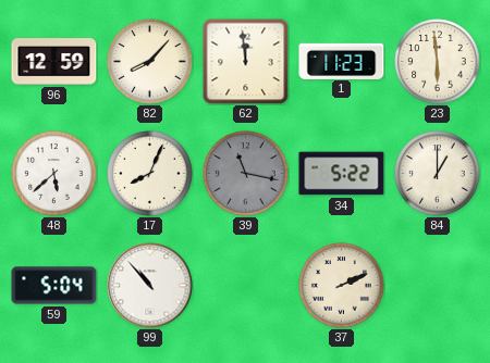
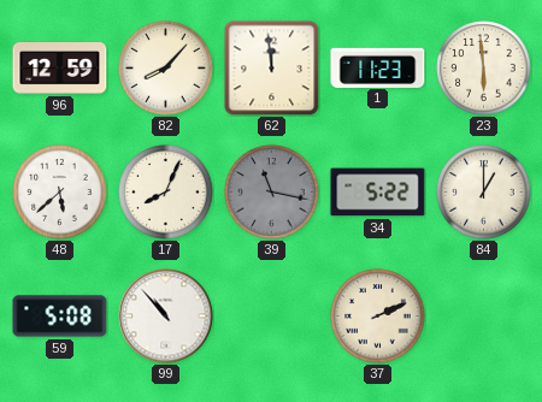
59: 5:04 -> 5:08 (60, 317)
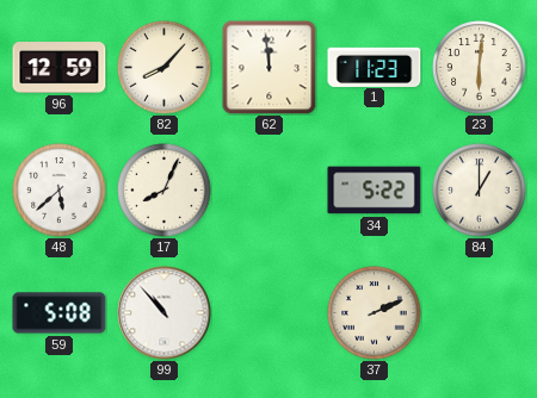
23: 5:59 -> 6:01 (480, 68)
39: 11:17 -> none (272, 193)
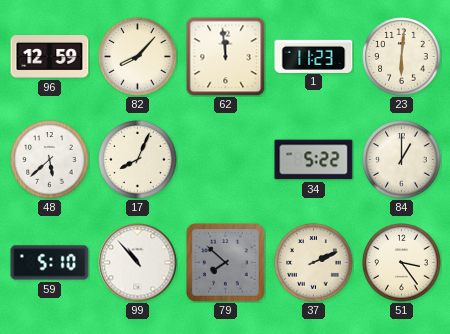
59: 5:08 -> 5:10 (50, 263)
79: none -> 7:52 (226, 263)
51: none -> 3:24 (402, 263)
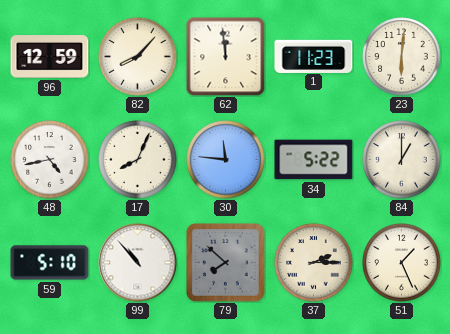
48: 5:38 -> 4:43 (50, 160)
30: none -> 11:46 (226, 160)
37: 2:11 -> 2:15 (314, 263)
51: 3:24 -> 1:26 (402, 263)
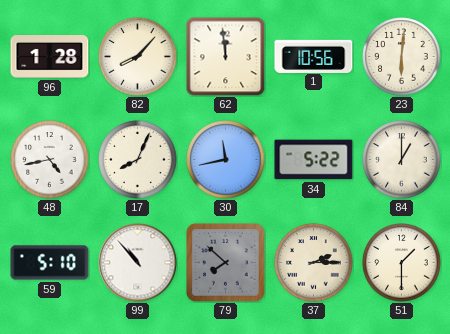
96: 12:59 -> 1:28 (50, 57)
1: 11:23 -> 10:56 (314, 56)
30: 11:46 -> 11:43 (226, 160)
51: 1:26 -> 1:30 (402, 263)
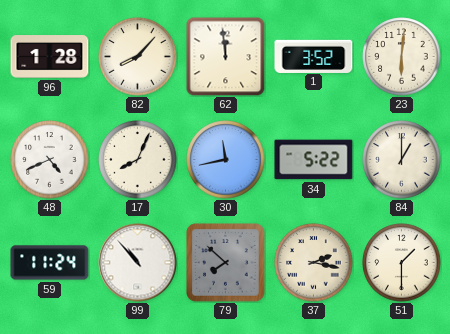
1: 10:56 -> 3:52 (314, 56)
48: 4:43 -> 4:41 (50, 160)
59: 5:10 -> 11:24 (50, 263)
37: 2:15 -> 2:17 (314, 263)
